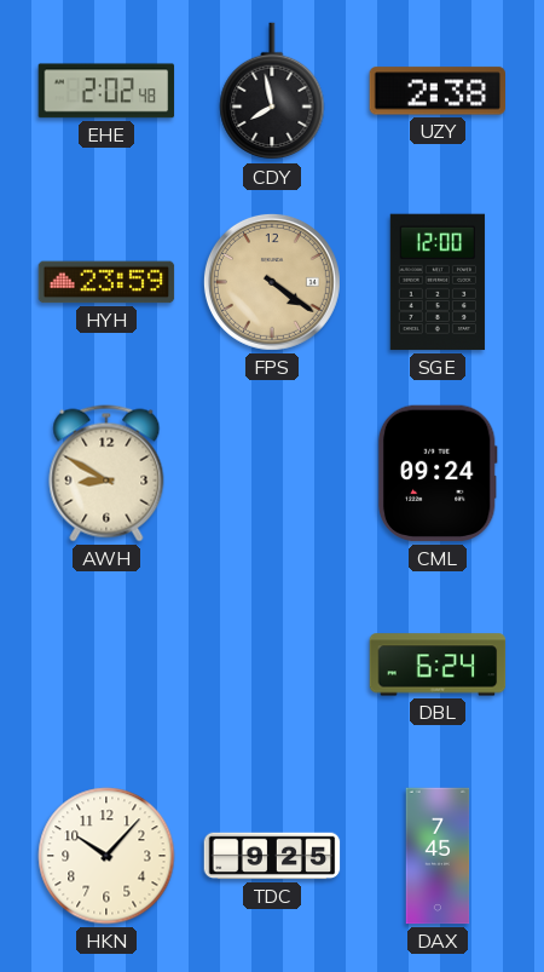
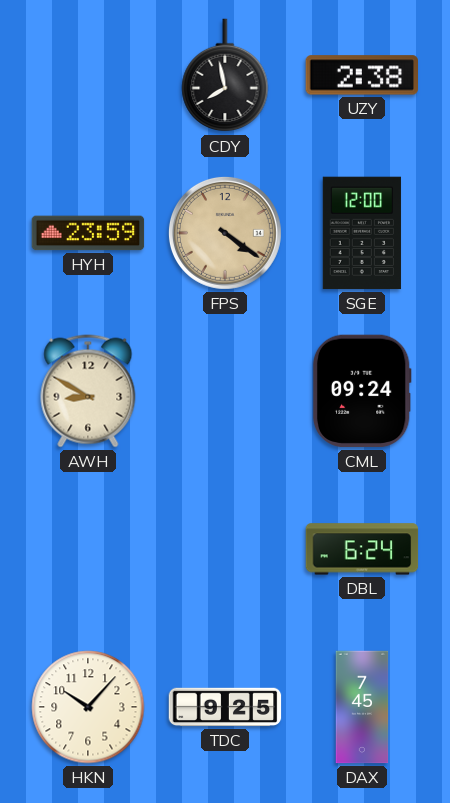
EHE: 2:02 -> none (106, 91)
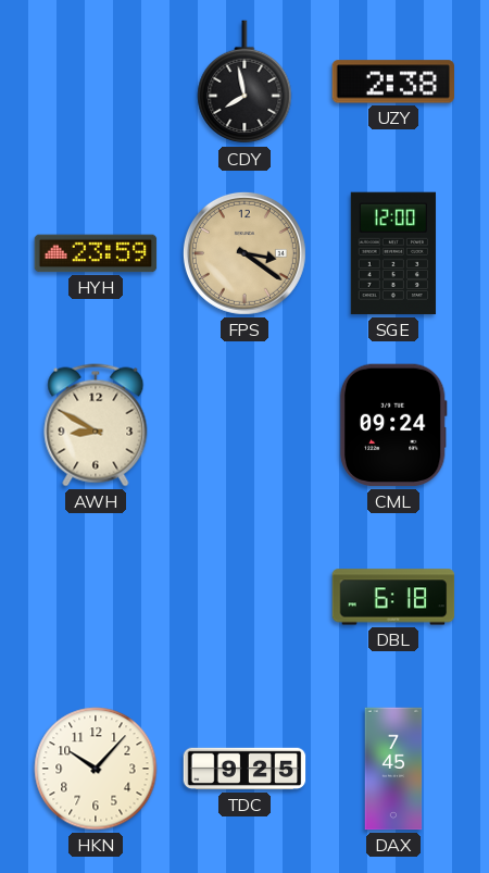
FPS: 4:21 -> 3:21 (244, 253)
DBL: 6:24 -> 6:18 (393, 597)
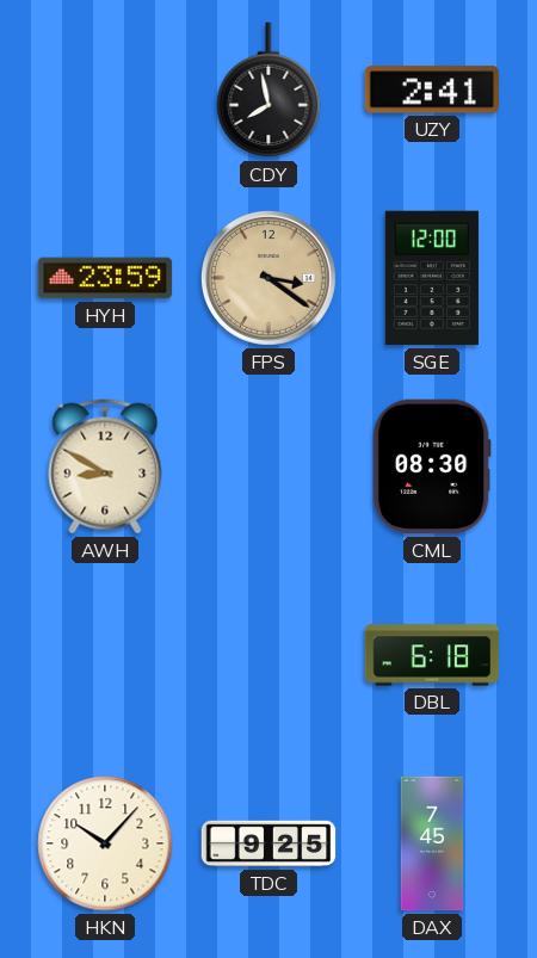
UZY: 2:38 -> 2:41 (432, 89)
CML: 09:24 -> 08:30 (432, 466)
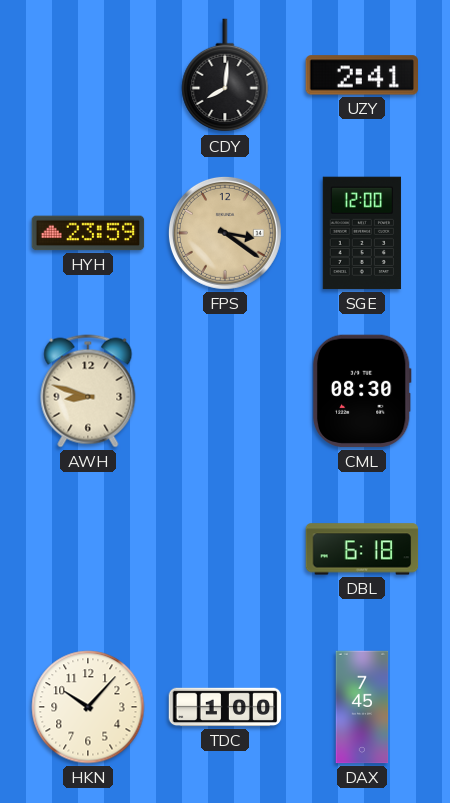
CDY: 7:58 -> 8:01 (225, 76)
AWH: 8:50 -> 8:48 (88, 391)
TDC: 9:25 -> 1:00 (225, 707)
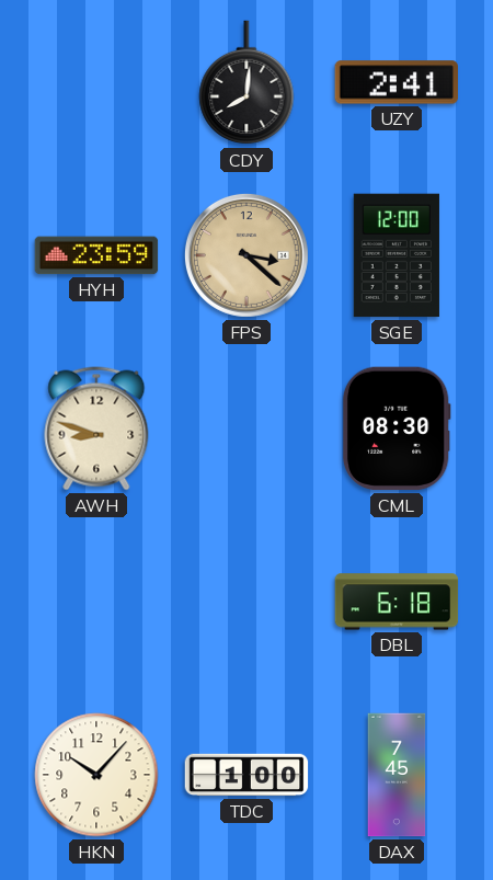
FPS: 3:21 -> 3:22 (246, 255)
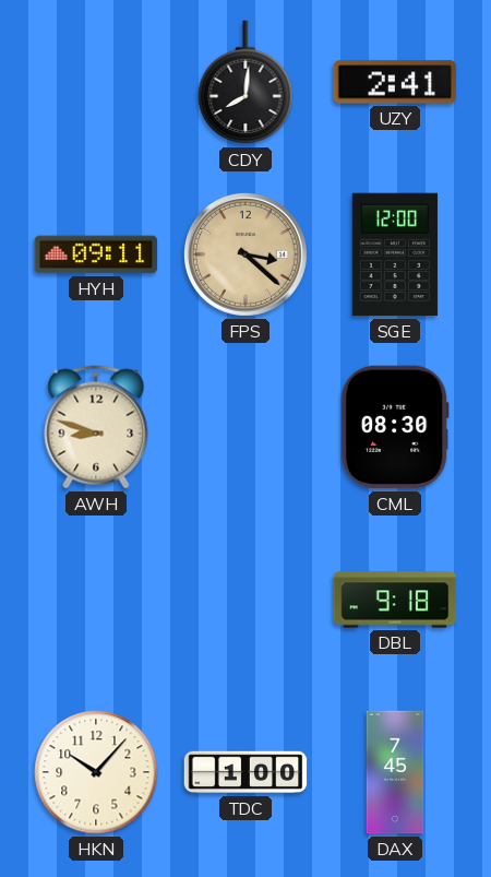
HYH: 23:59 -> 09:11 (96, 254)
DBL: 6:18 -> 9:18 (395, 600)
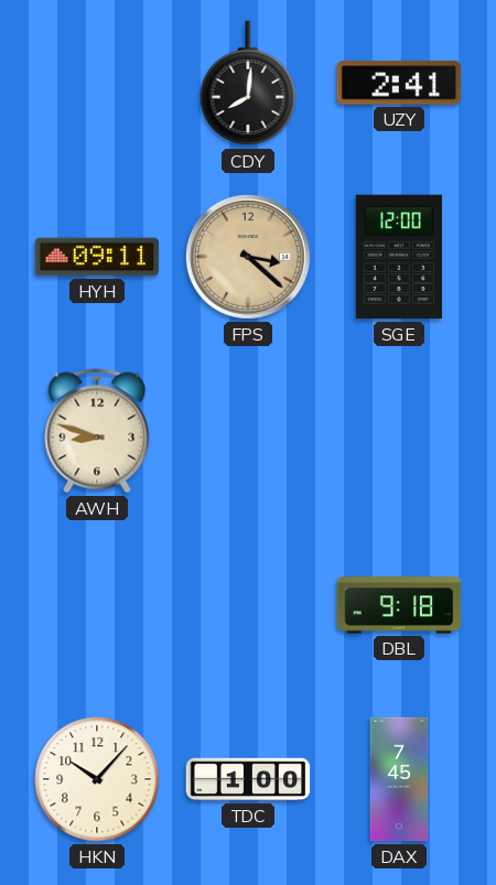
CML: 08:30 -> none (395, 427)
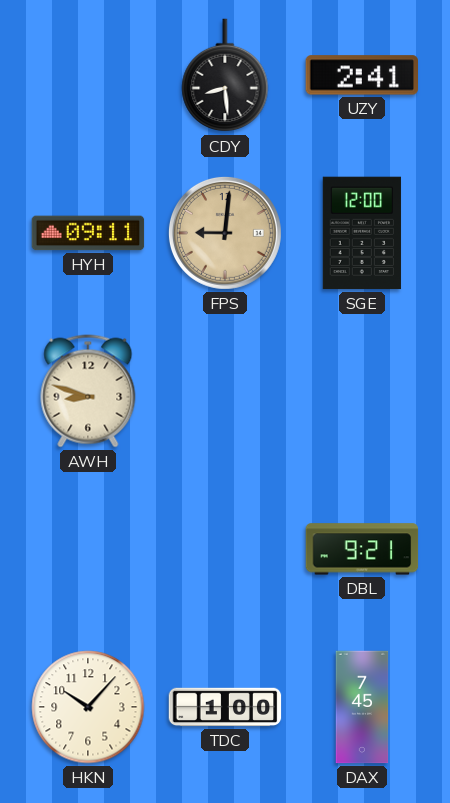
CDY: 8:01 -> 8:29 (225, 76)
FPS: 3:22 -> 9:01 (225, 233)
DBL: 9:18 -> 9:21 (362, 549)
